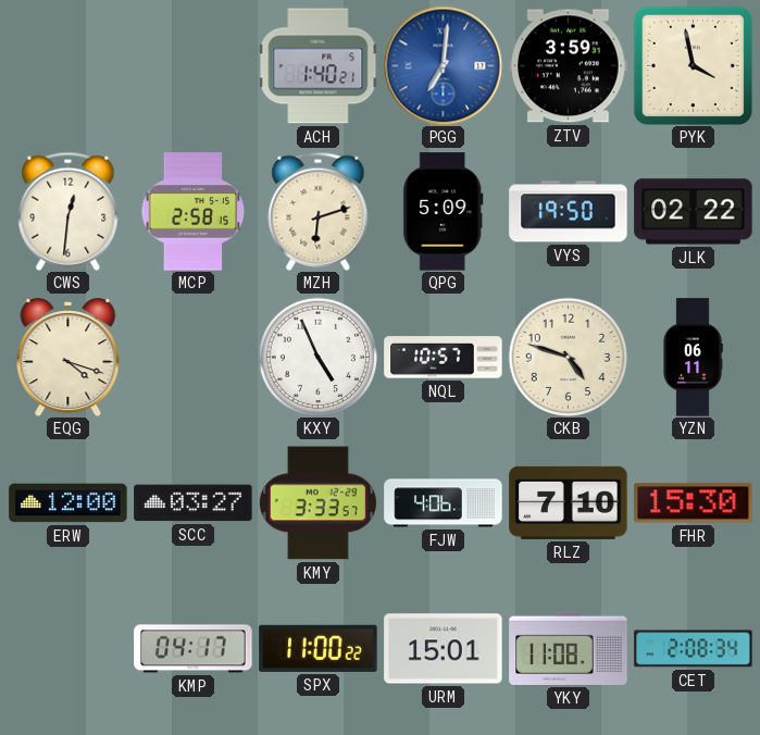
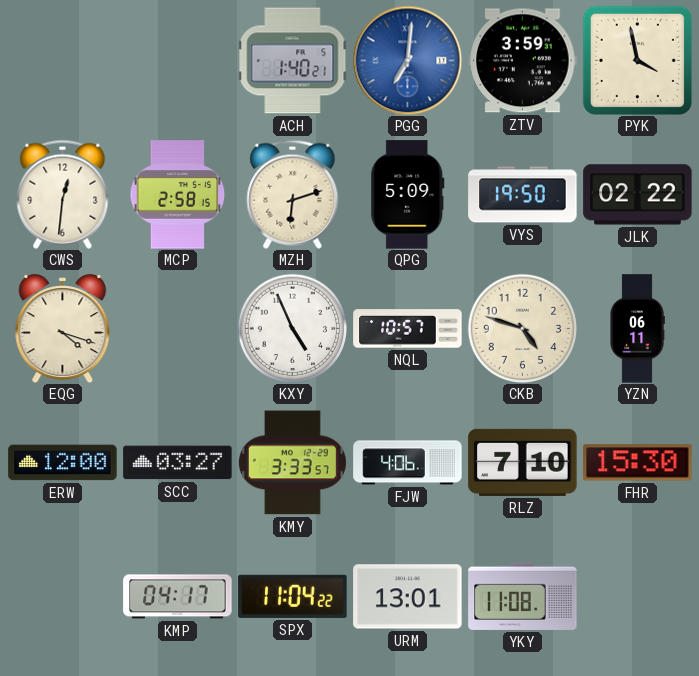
SPX: 11:00 -> 11:04 (293, 596)
URM: 15:01 -> 13:01 (408, 597)
CET: 2:08 -> none (694, 649)
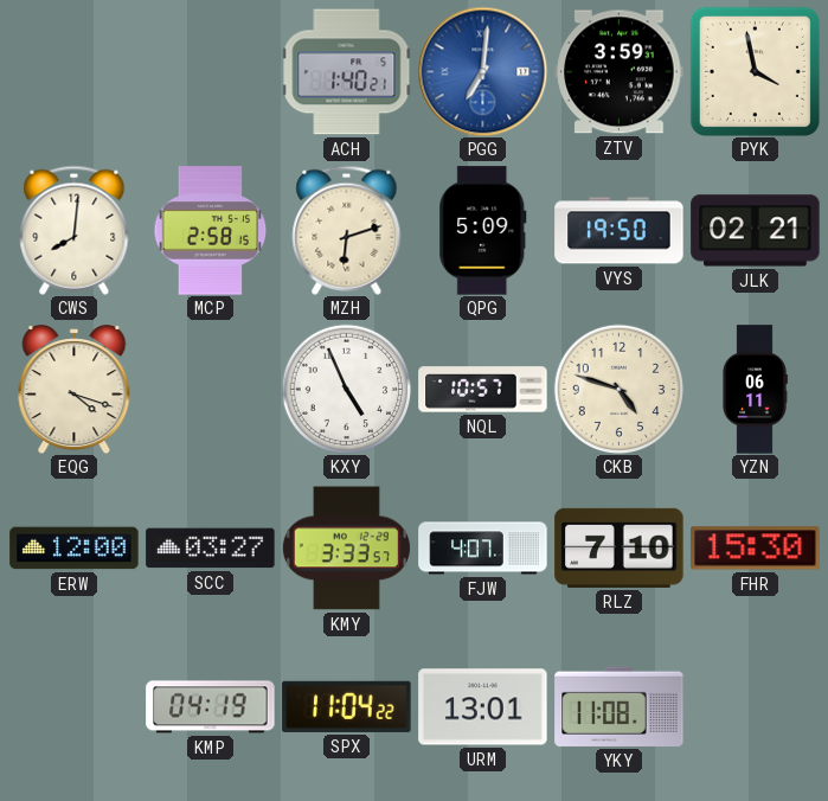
CWS: 12:31 -> 8:01 (75, 230)
JLK: 02:22 -> 02:21 (756, 231)
FJW: 4:06 -> 4:07 (483, 549)
KMP: 04:17 -> 04:19 (211, 707)
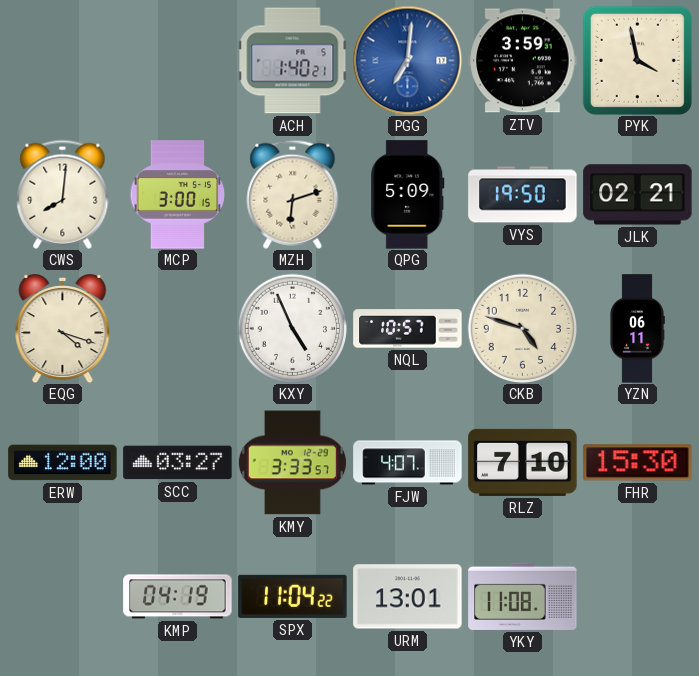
MCP: 2:58 -> 3:00 (178, 195)
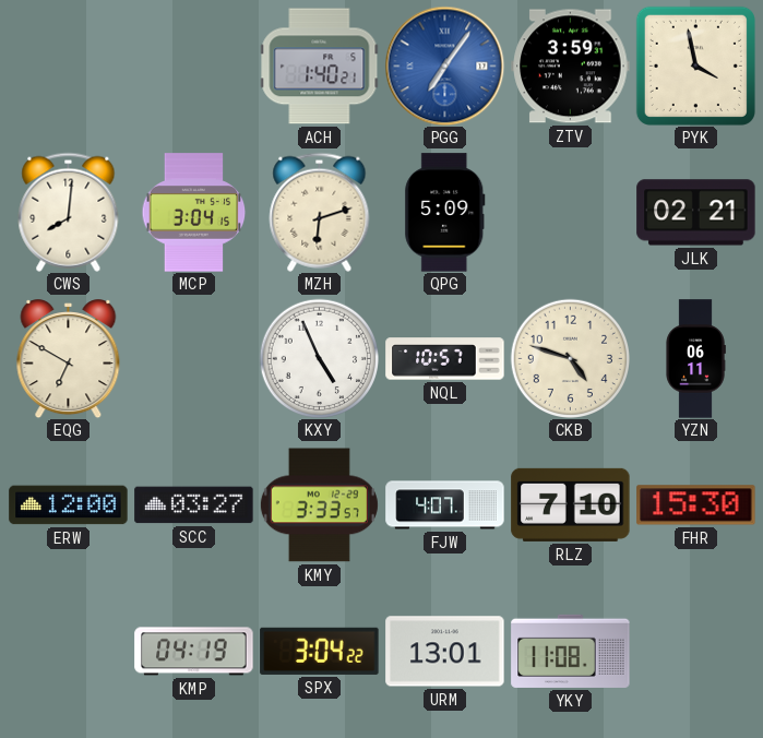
PGG: 7:01 -> 7:06 (444, 66)
MCP: 3:00 -> 3:04 (194, 213)
VYS: 19:50 -> none (523, 195)
EQG: 4:18 -> 6:50 (69, 359)
SPX: 11:04 -> 3:04 (320, 651)
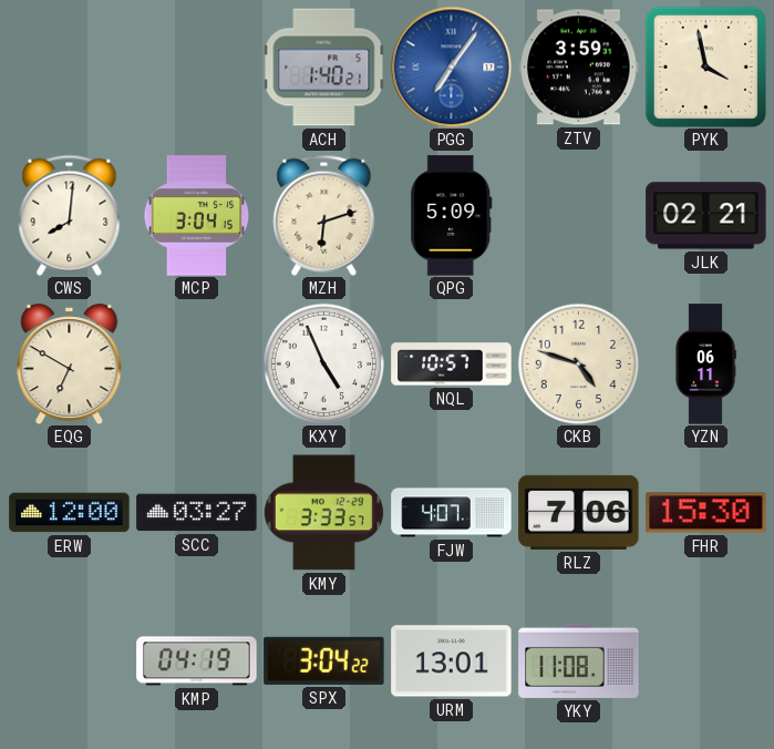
RLZ: 7:10 -> 7:06 (579, 512)
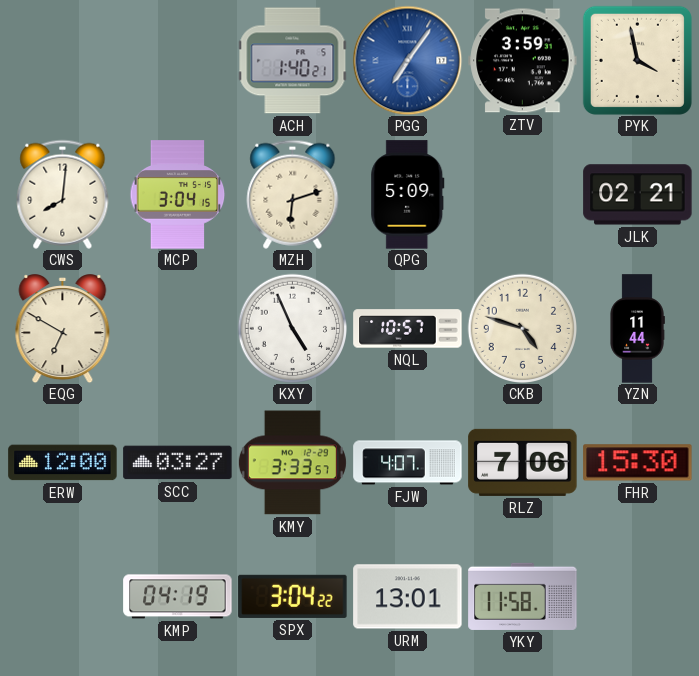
YZN: 06:11 -> 11:44 (637, 329)
YKY: 11:08 -> 11:58 (523, 596)
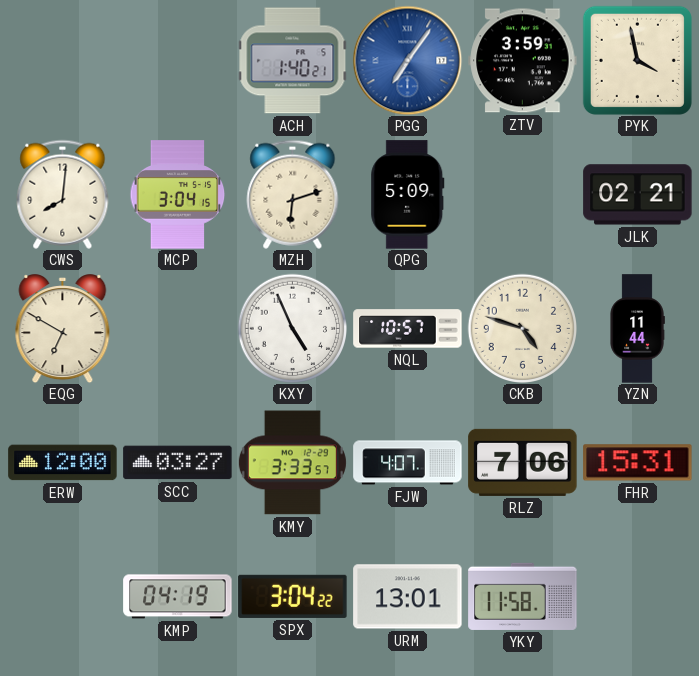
FHR: 15:30 -> 15:31 (638, 463)
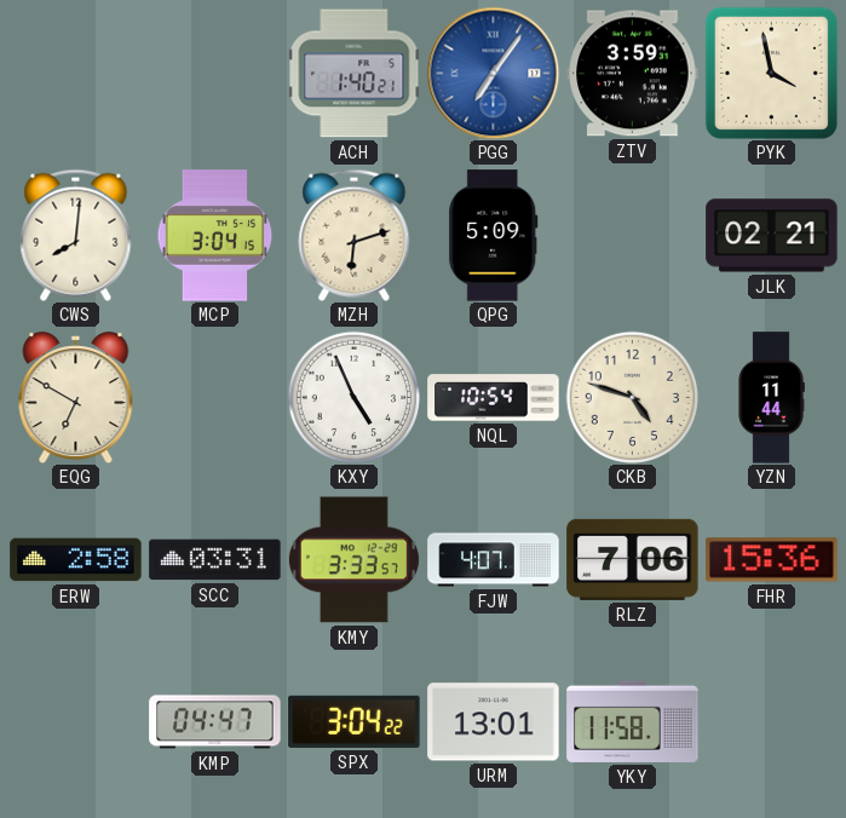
NQL: 10:57 -> 10:54 (494, 398)
ERW: 12:00 -> 2:58 (76, 560)
SCC: 03:27 -> 03:31 (215, 560)
FHR: 15:31 -> 15:36 (772, 560)
KMP: 04:19 -> 04:47 (215, 722)
